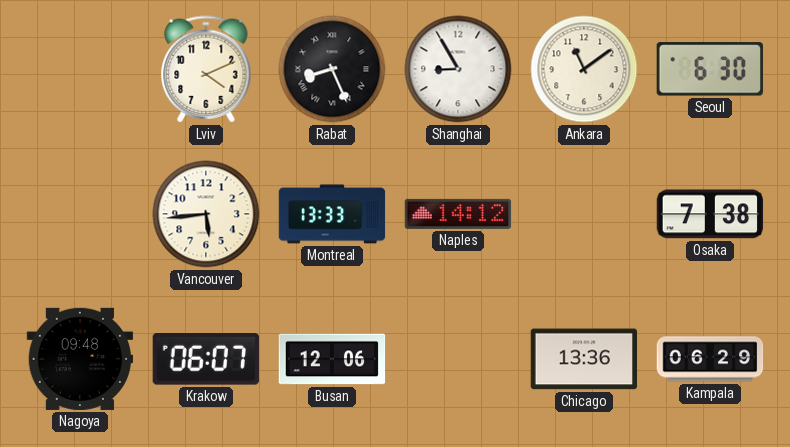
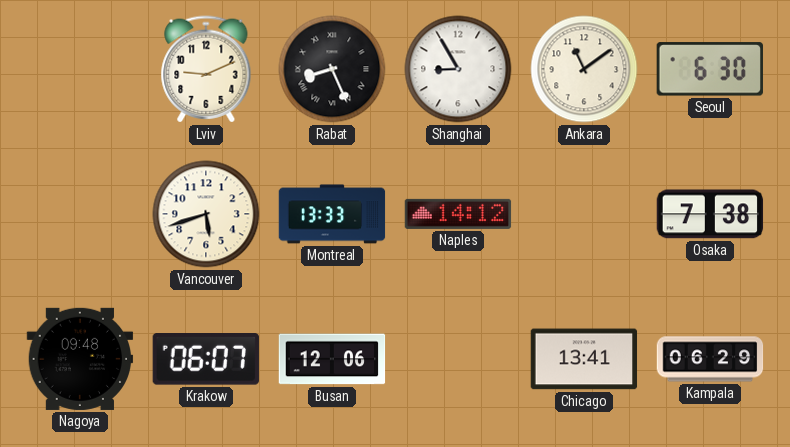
Lviv: 4:11 -> 9:11 (206, 69)
Vancouver: 5:44 -> 5:42 (206, 214)
Chicago: 13:36 -> 13:41 (584, 359)
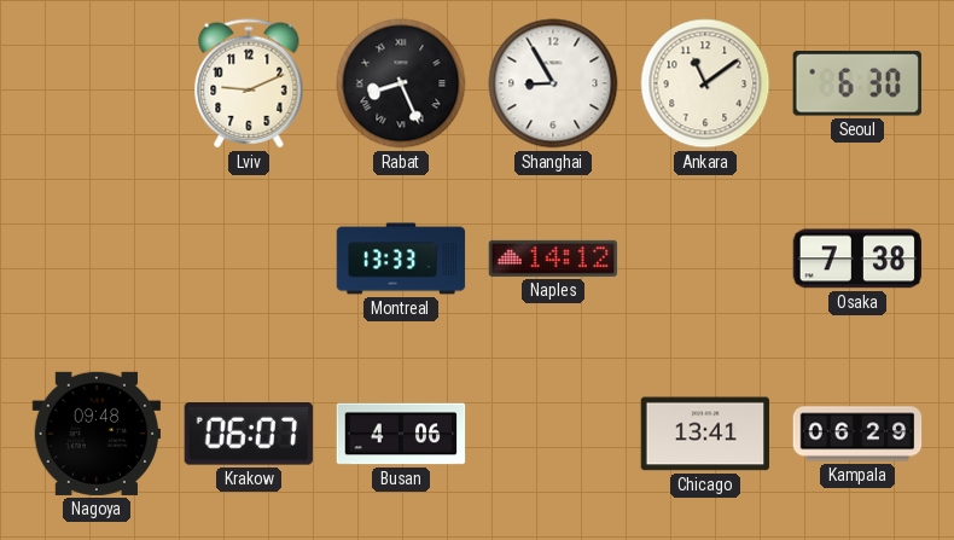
Vancouver: 5:42 -> none (206, 214)
Busan: 12:06 -> 4:06 (401, 434)
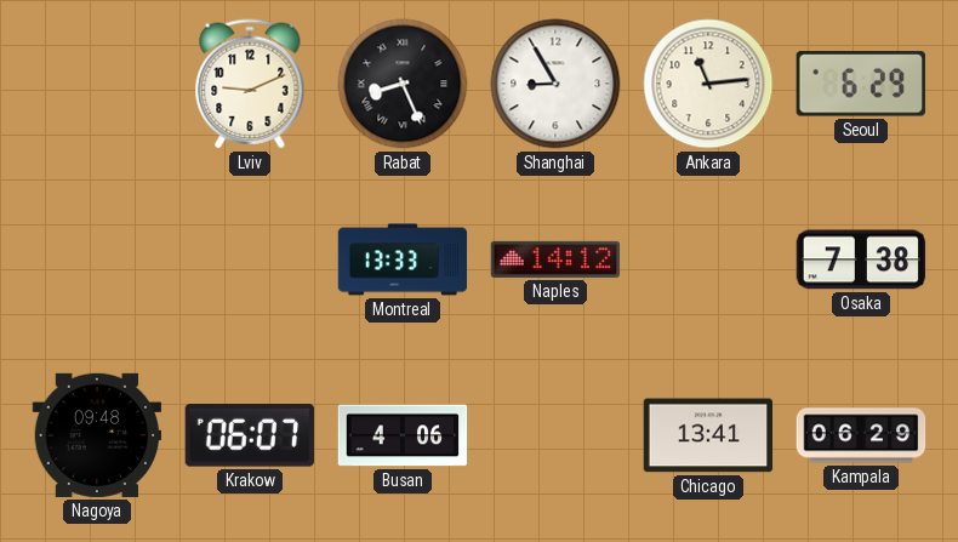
Ankara: 11:09 -> 11:14 (708, 84)
Seoul: 6:30 -> 6:29 (861, 84)
